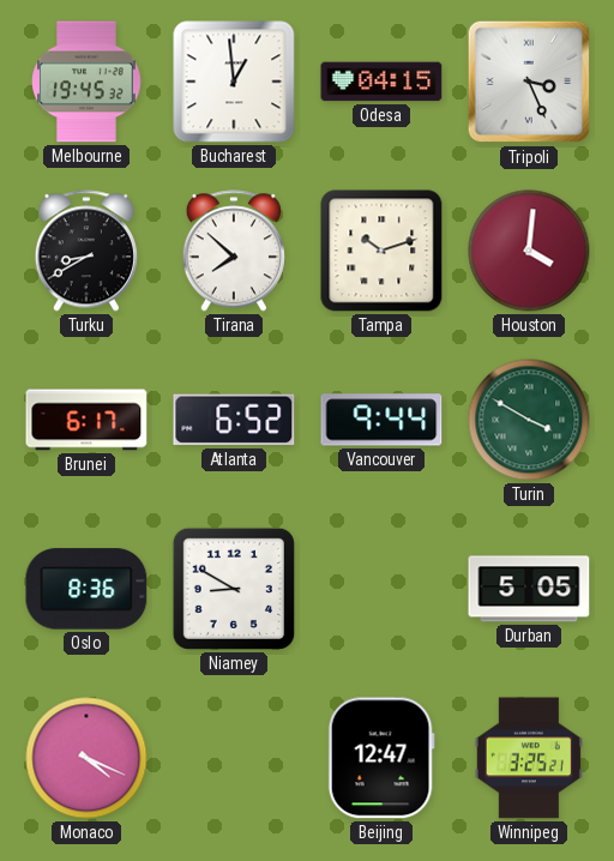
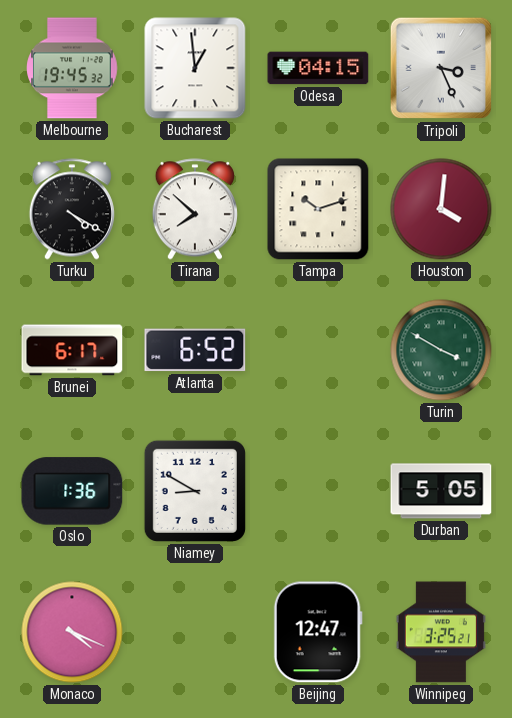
Turku: 8:40 -> 4:20 (72, 209)
Vancouver: 9:44 -> none (381, 420)
Oslo: 8:36 -> 1:36 (72, 491)
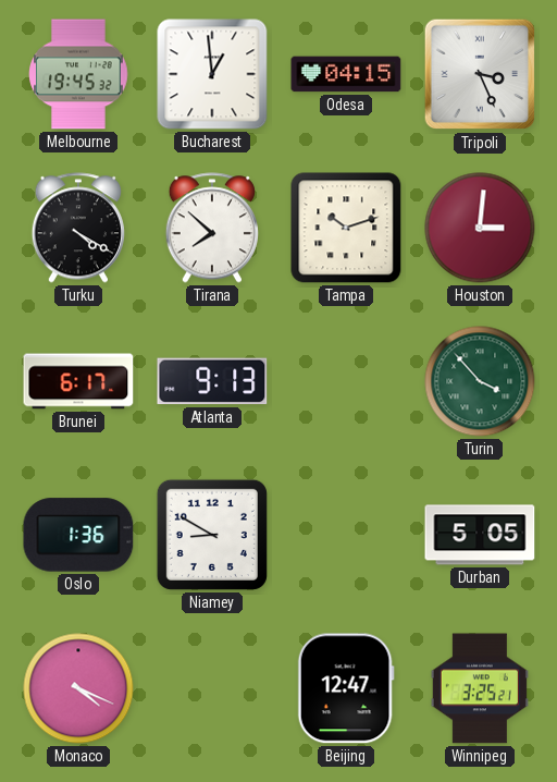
Houston: 4:01 -> 3:01 (480, 228)
Atlanta: 6:52 -> 9:13 (212, 381)
Turin: 3:50 -> 3:53 (480, 381)
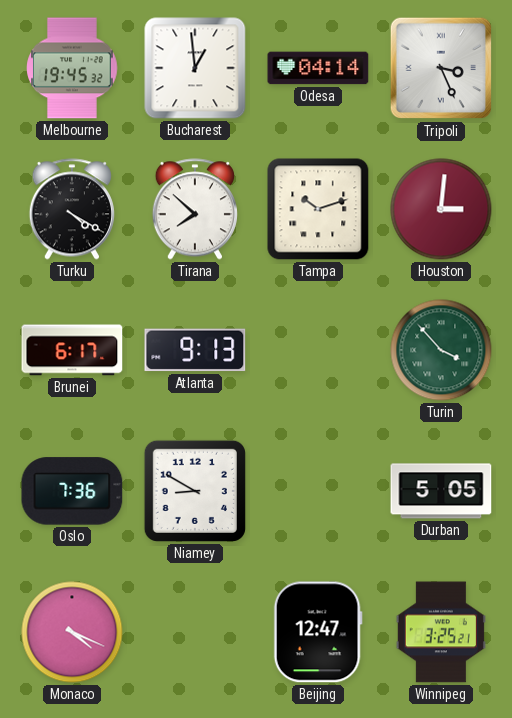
Odesa: 04:15 -> 04:14 (318, 68)
Oslo: 1:36 -> 7:36 (72, 491)
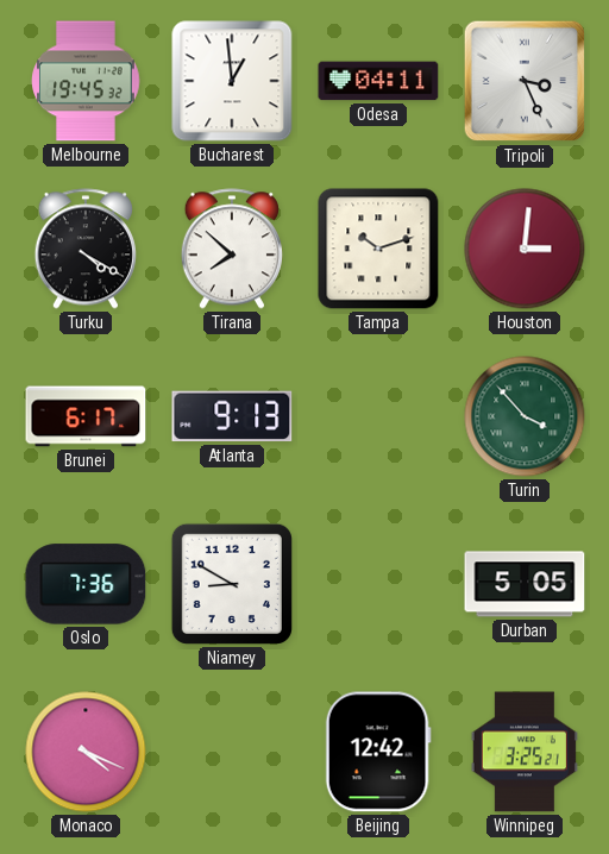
Odesa: 04:14 -> 04:11 (378, 81)
Beijing: 12:47 -> 12:42 (378, 752)
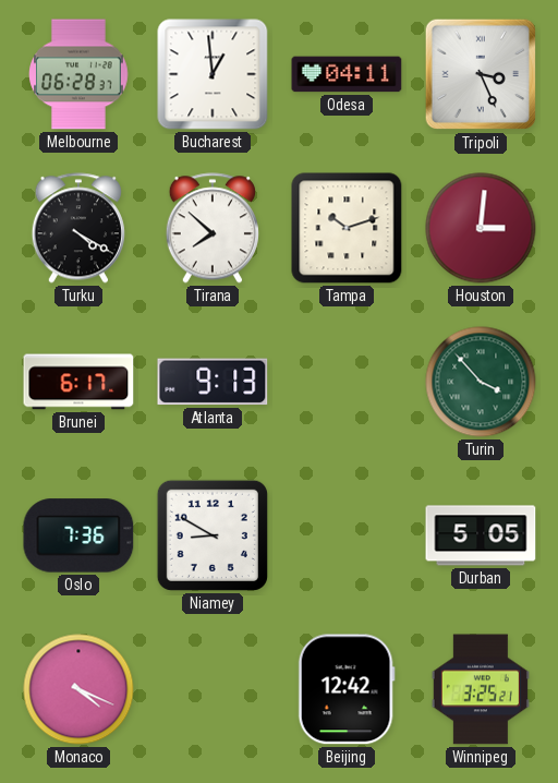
Melbourne: 19:45 -> 06:28 (78, 74)
